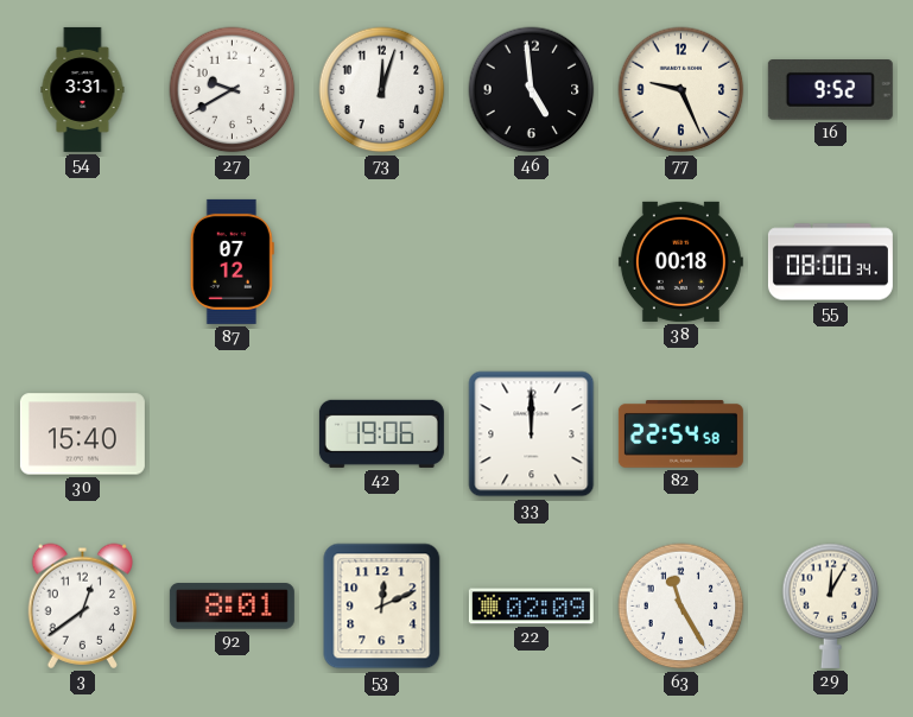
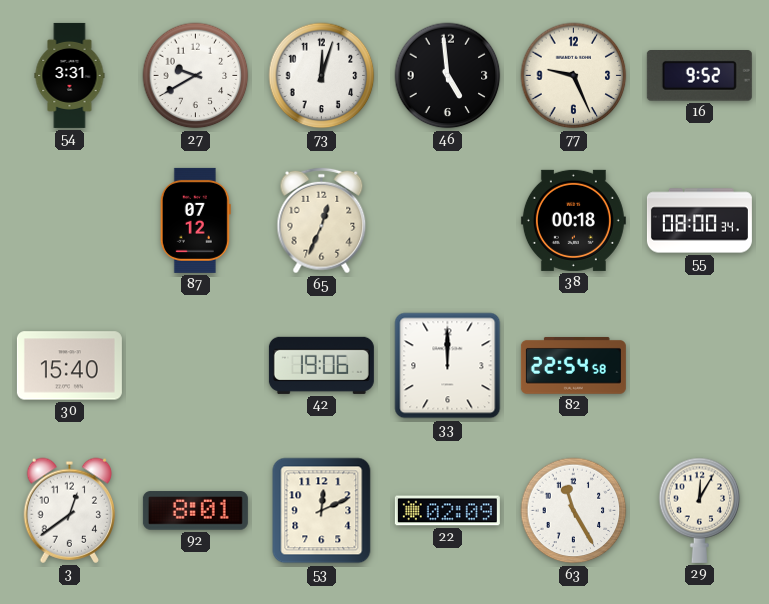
65: none -> 12:34 (322, 221)
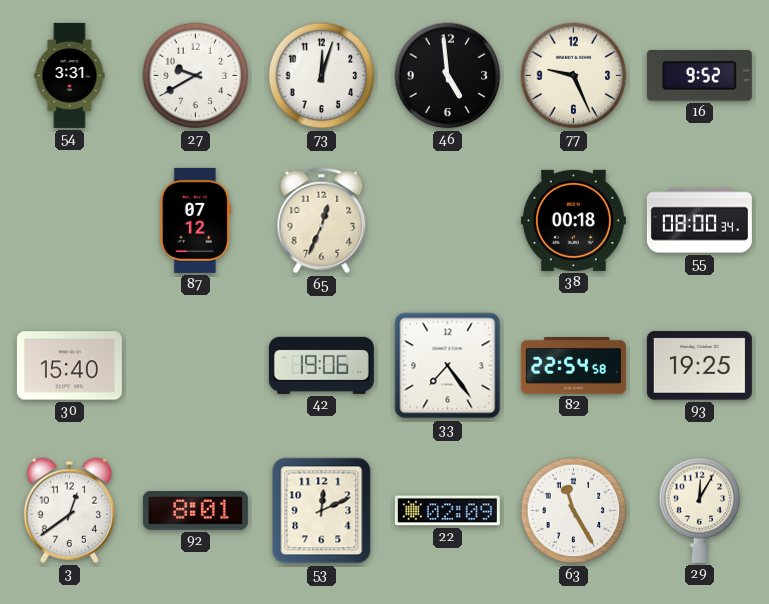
33: 12:00 -> 7:24 (448, 366)
93: none -> 19:25 (699, 366)
